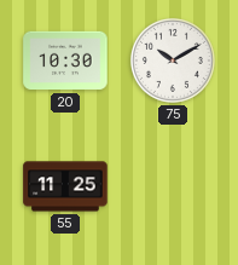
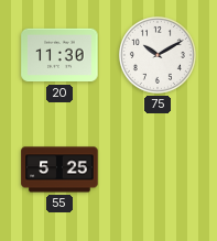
20: 10:30 -> 11:30 (59, 55)
55: 11:25 -> 5:25 (59, 169)
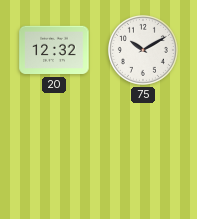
20: 11:30 -> 12:32 (54, 50)
55: 5:25 -> none (59, 169)
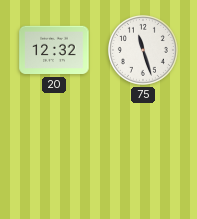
75: 10:10 -> 11:27 (143, 50)
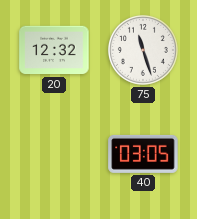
40: none -> 03:05 (143, 154)
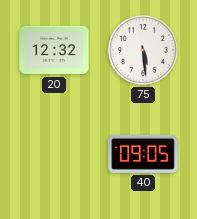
75: 11:27 -> 5:29 (143, 50)
40: 03:05 -> 09:05 (143, 154)
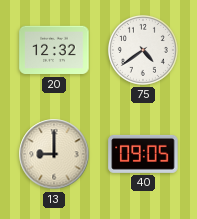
75: 5:29 -> 4:39 (143, 50)
13: none -> 9:00 (54, 154)
